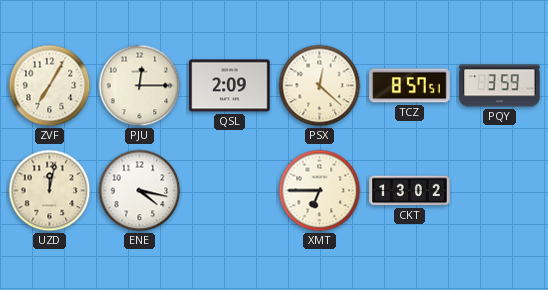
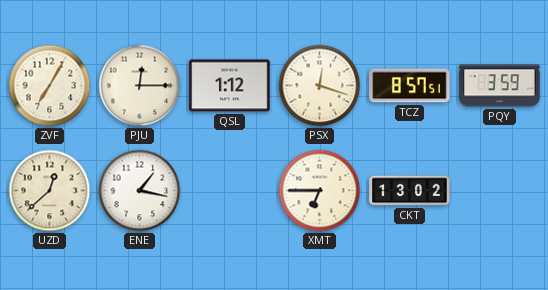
QSL: 2:09 -> 1:12 (230, 86)
PSX: 12:22 -> 12:18 (320, 86)
UZD: 12:02 -> 12:38 (50, 191)
ENE: 4:17 -> 1:17 (140, 191)
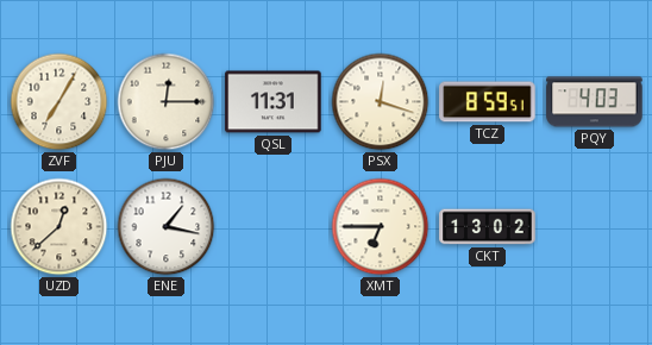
QSL: 1:12 -> 11:31 (274, 102)
TCZ: 8:57 -> 8:59 (488, 102)
PQY: 3:59 -> 4:03 (595, 102)
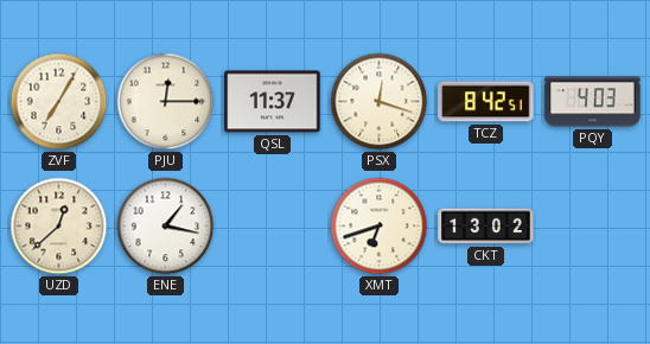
QSL: 11:31 -> 11:37 (273, 102)
TCZ: 8:59 -> 8:42 (486, 102)
XMT: 6:45 -> 6:42 (380, 227)
